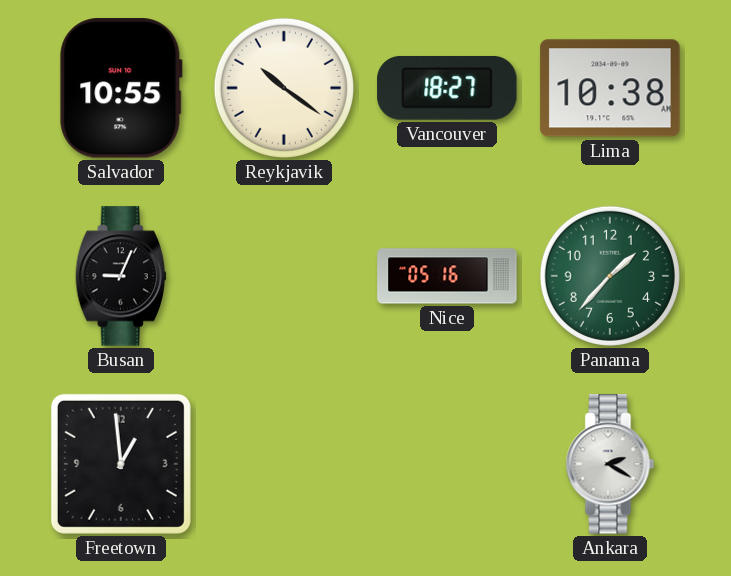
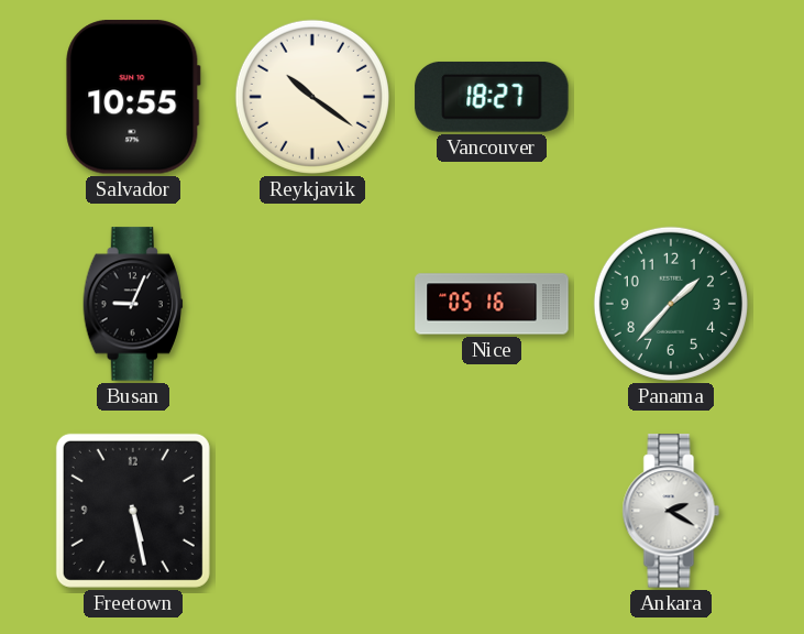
Lima: 10:38 -> none (610, 88)
Freetown: 12:59 -> 5:28 (133, 511)
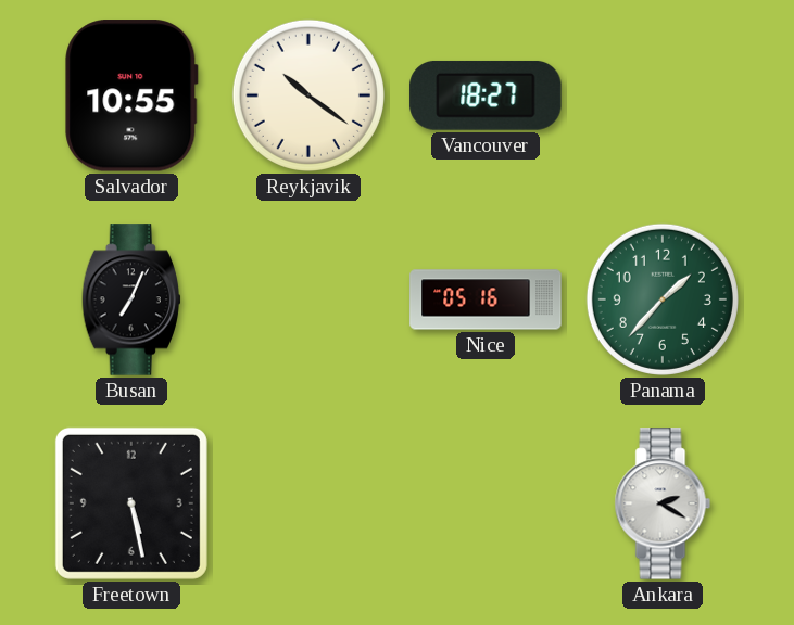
Busan: 9:04 -> 7:04 (130, 299)
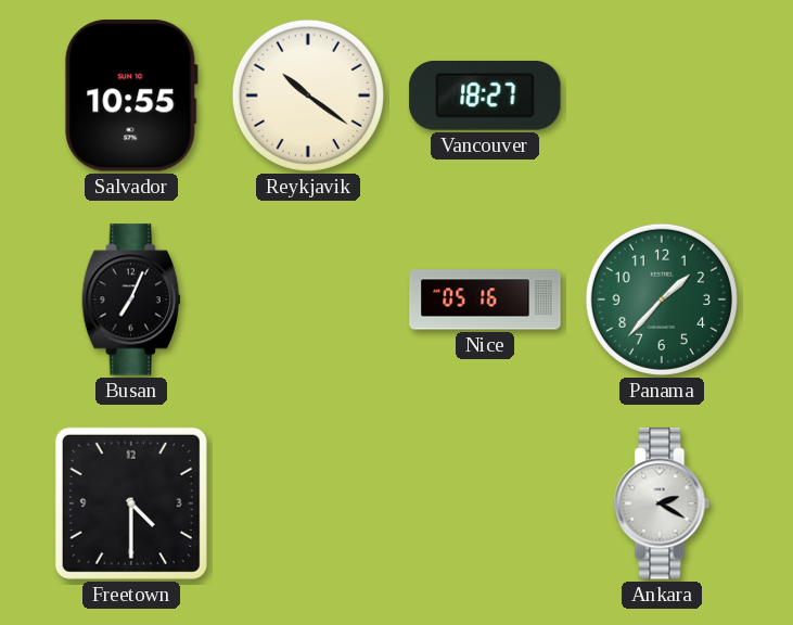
Freetown: 5:28 -> 4:30 (131, 503)
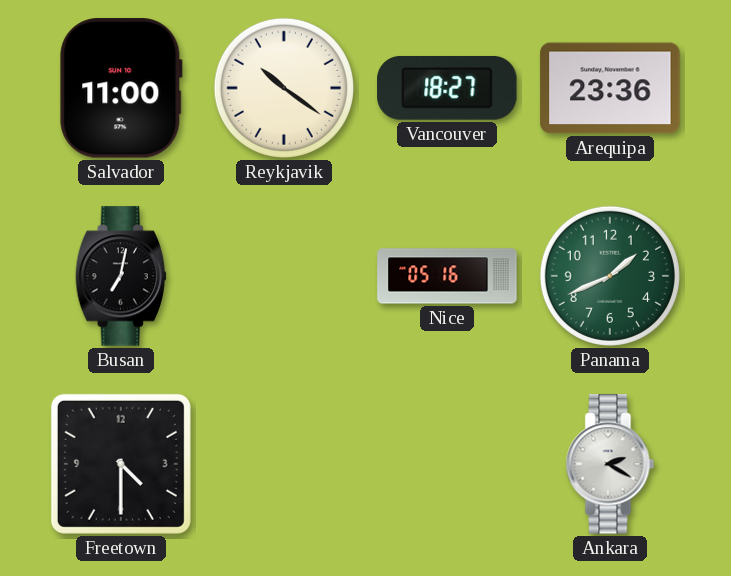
Salvador: 10:55 -> 11:00 (121, 88)
Arequipa: none -> 23:36 (610, 88)
Busan: 7:04 -> 7:02 (120, 276)
Panama: 1:37 -> 1:41 (610, 276)
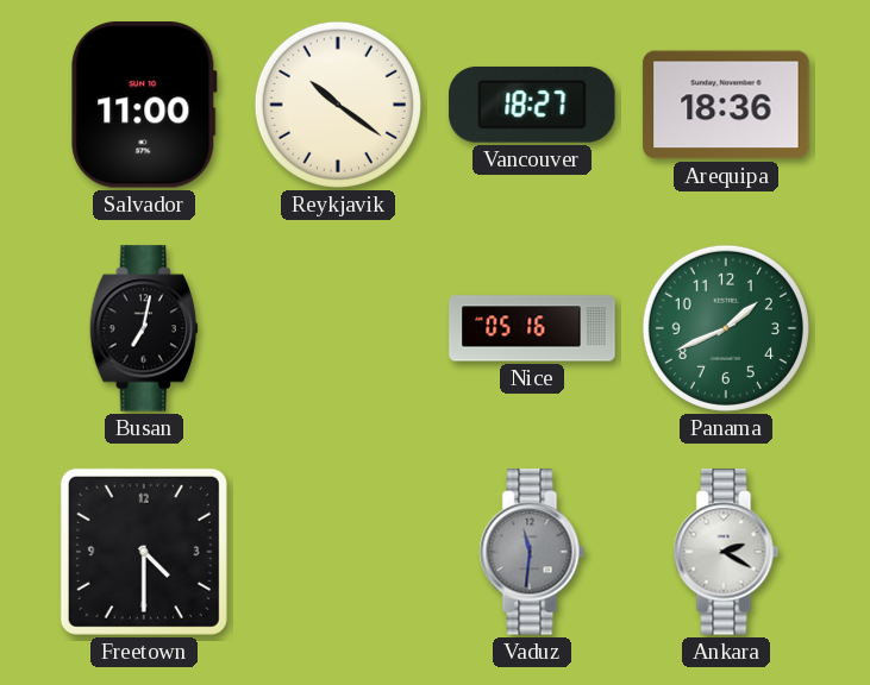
Arequipa: 23:36 -> 18:36 (726, 105)
Vaduz: none -> 11:31 (532, 552)
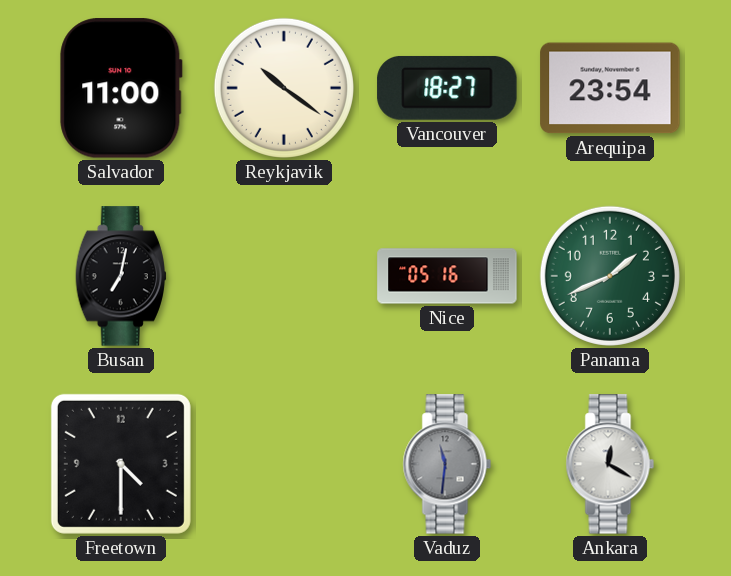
Arequipa: 18:36 -> 23:54 (610, 88)
Ankara: 2:20 -> 12:20 (610, 464)
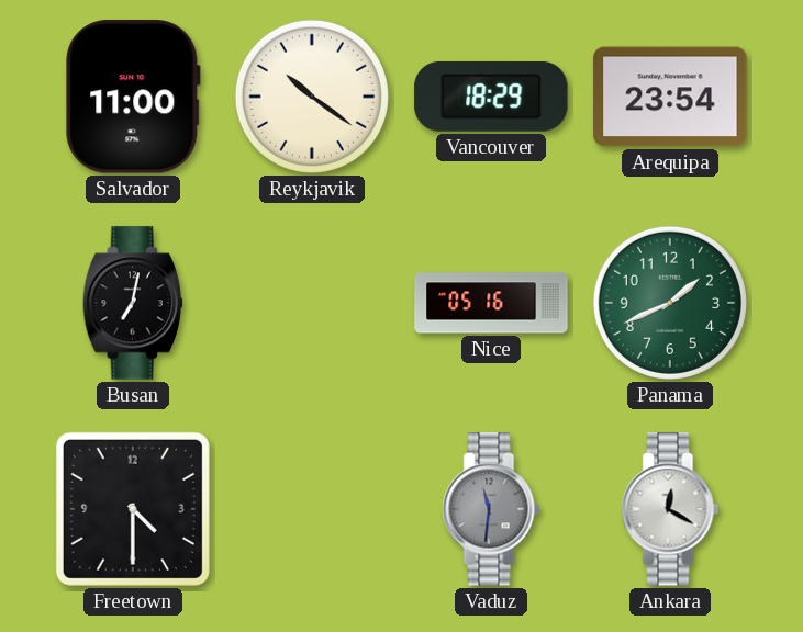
Vancouver: 18:27 -> 18:29 (491, 97)
